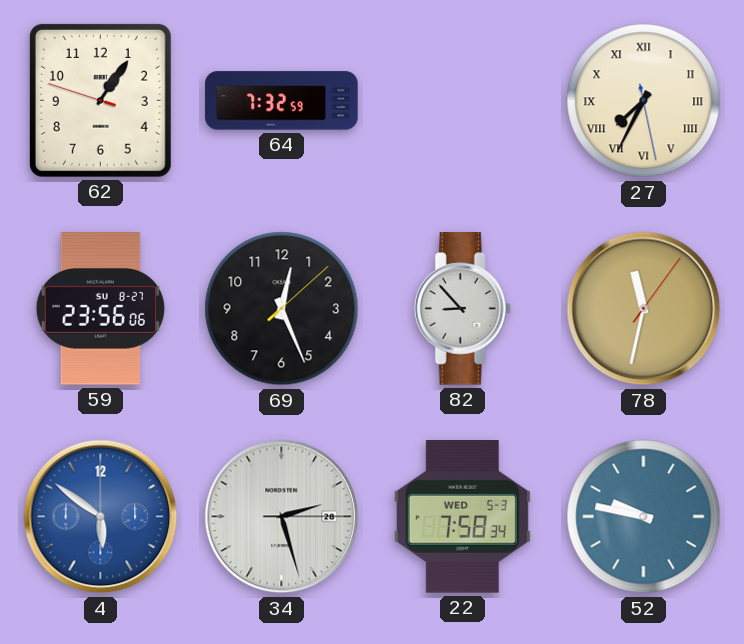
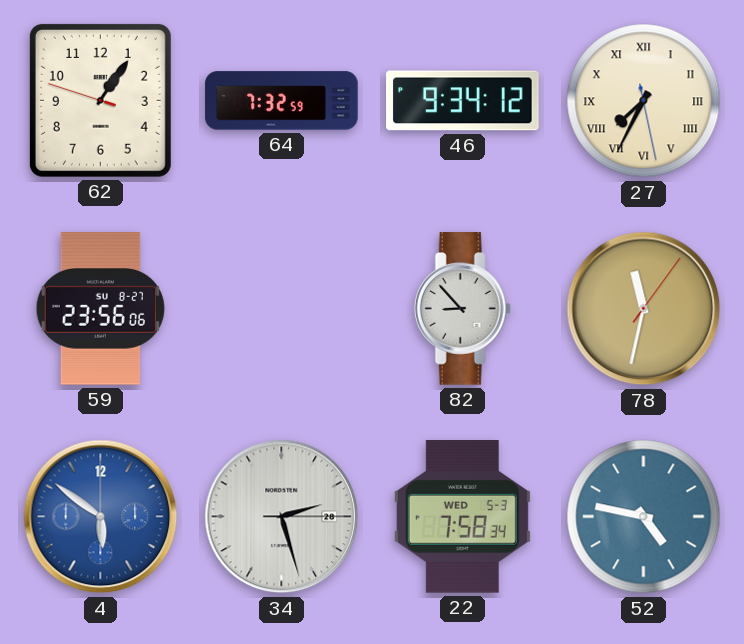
46: none -> 9:34 (463, 101)
69: 12:26 -> none (282, 309)
52: 9:47 -> 4:47 (644, 517)
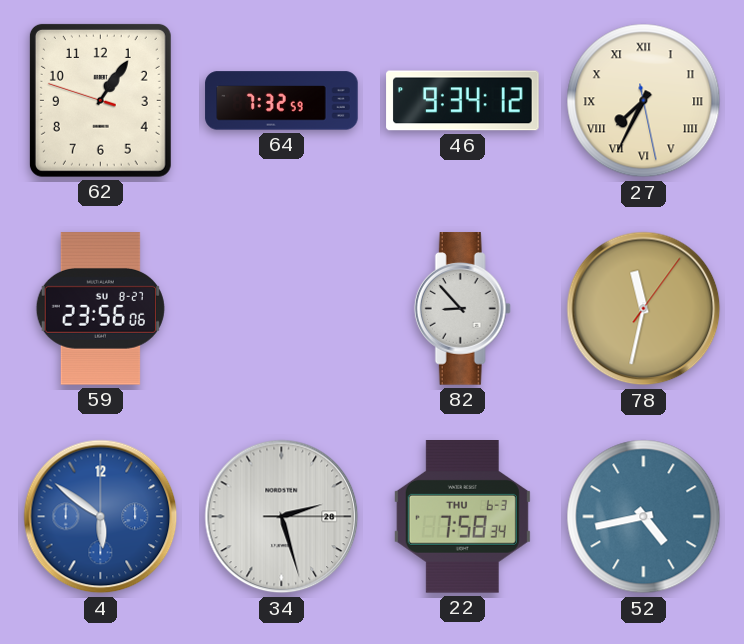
22 date: WED 5-3 -> THU 6-3 (462, 517)
52: 4:47 -> 4:43 (644, 517)
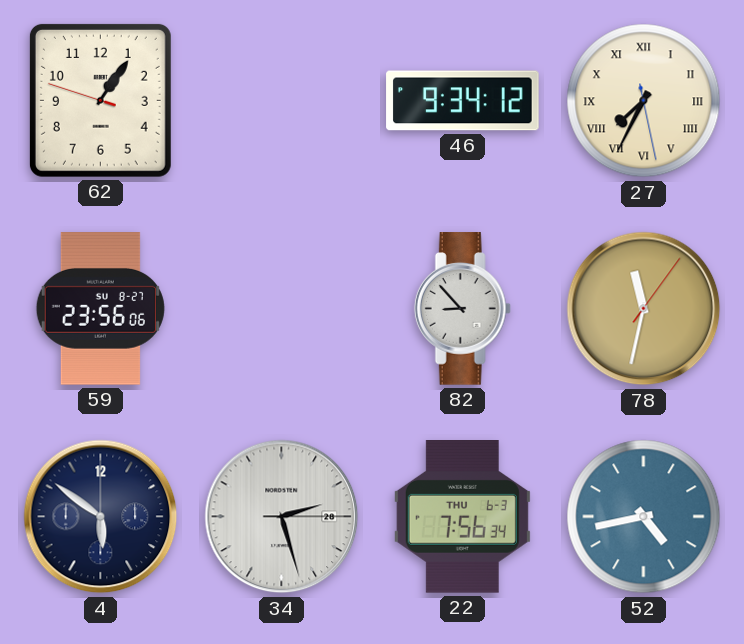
64: 7:32 -> none (282, 101)
4 dial: blue -> navy (101, 517)
22: 7:58 -> 7:56 (462, 517)
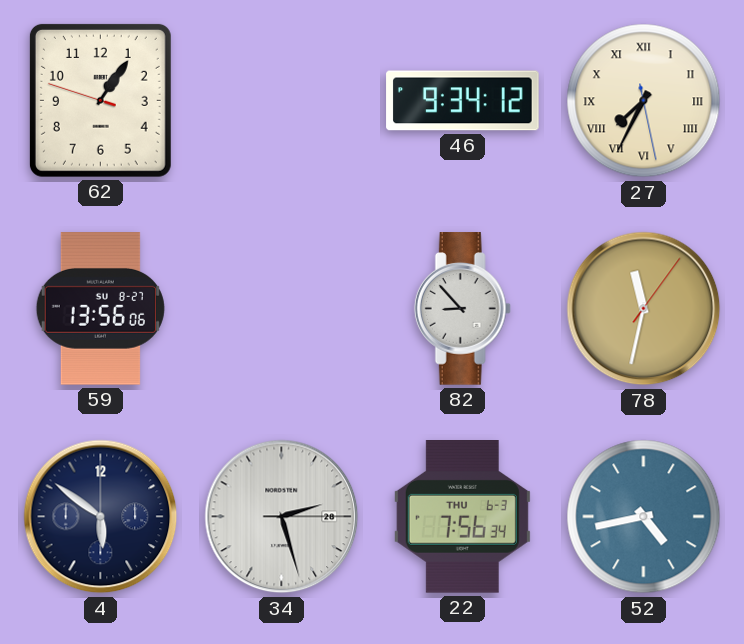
59: 23:56 -> 13:56 (100, 309)
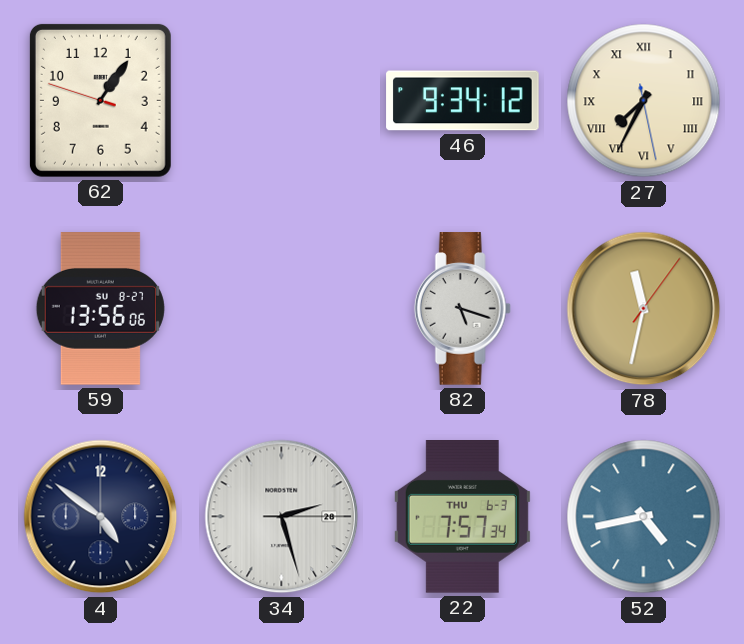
82: 8:53 -> 5:18 (462, 309)
4: 5:51 -> 4:51 (101, 517)
22: 7:56 -> 7:57 (462, 517)
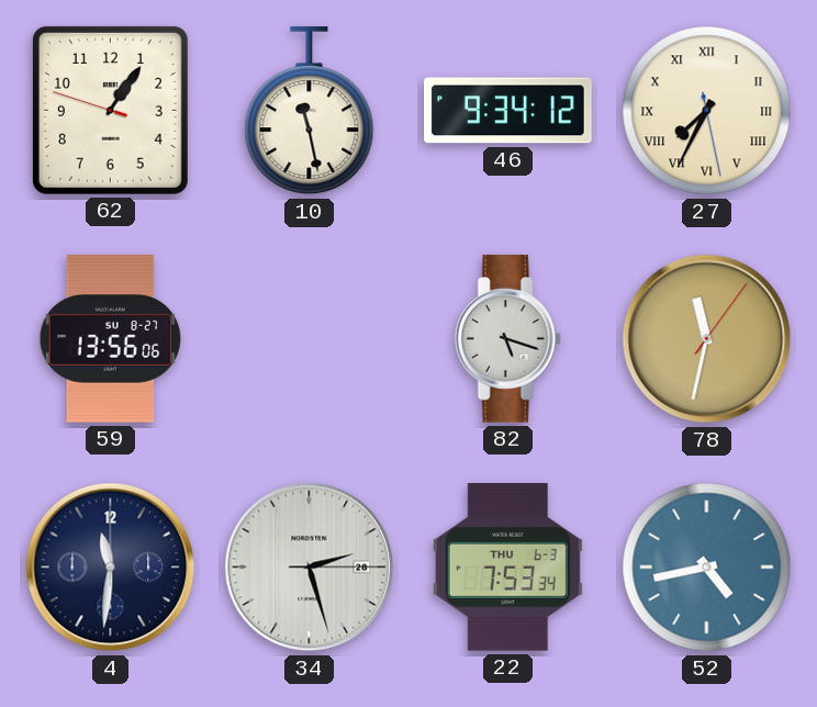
10: none -> 11:28 (310, 111)
4: 4:51 -> 11:31 (111, 568)
22: 7:57 -> 7:53 (507, 568)
